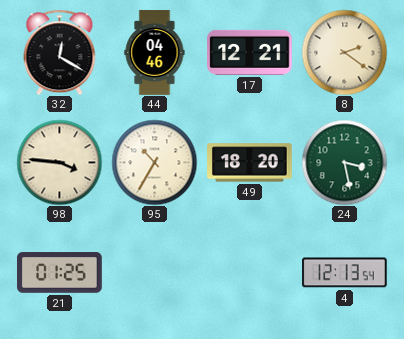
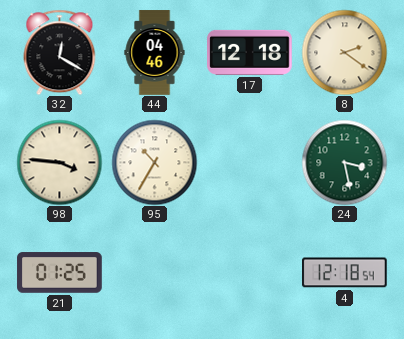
17: 12:21 -> 12:18 (250, 52)
49: 18:20 -> none (250, 163)
4: 12:13 -> 12:18 (345, 273)
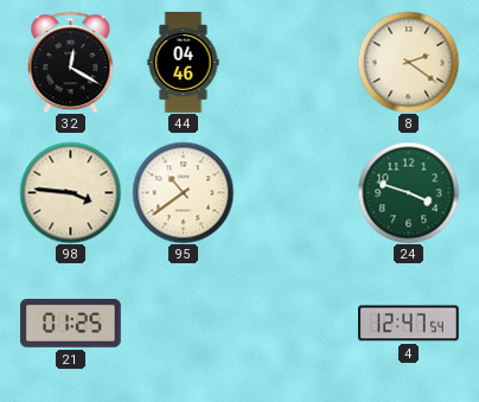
17: 12:18 -> none (250, 52)
95: 10:35 -> 10:39 (183, 192)
24: 3:28 -> 3:48 (408, 192)
4: 12:18 -> 12:47 (409, 324)
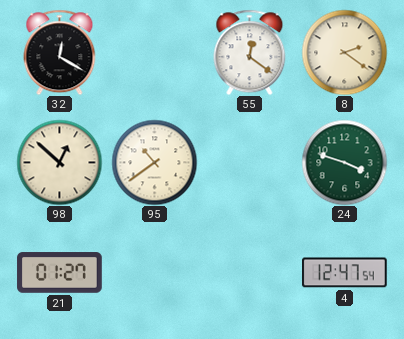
44: 04:46 -> none (184, 63)
55: none -> 12:21 (250, 52)
98: 3:46 -> 12:52 (59, 162)
21: 01:25 -> 01:27 (60, 273)
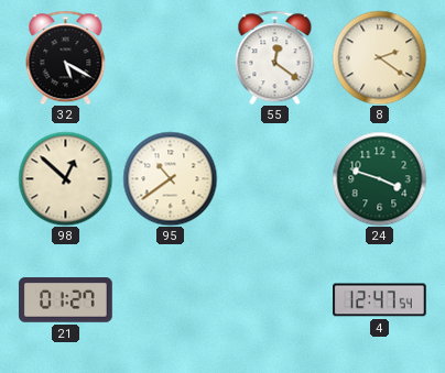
32: 12:20 -> 5:20 (66, 57)
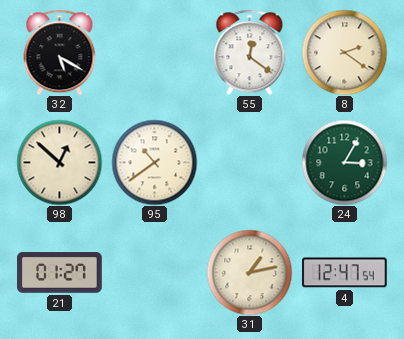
24: 3:48 -> 3:05 (344, 162)
31: none -> 1:13 (249, 272)
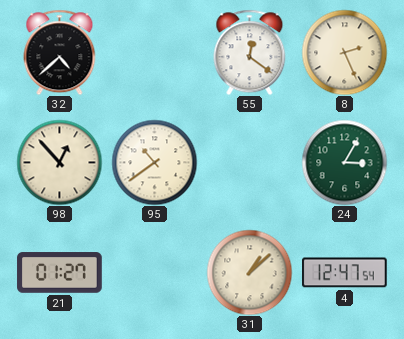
32: 5:20 -> 4:38 (60, 52)
8: 2:21 -> 2:26 (344, 52)
98: 12:52 -> 12:53 (59, 162)
31: 1:13 -> 1:08 (249, 272)
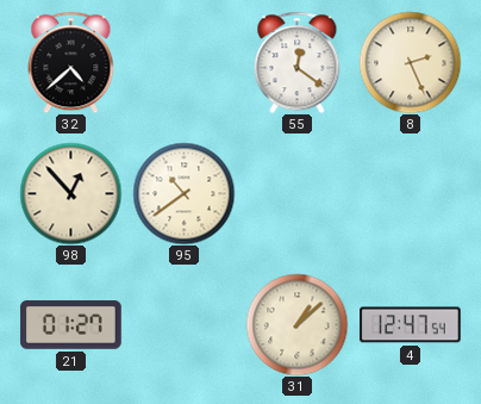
24: 3:05 -> none (344, 162)
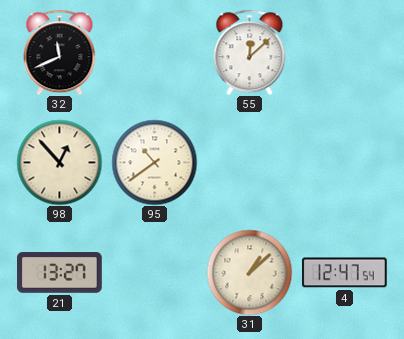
32: 4:38 -> 11:41 (60, 52)
55: 12:21 -> 12:08 (250, 52)
8: 2:26 -> none (410, 62)
21: 01:27 -> 13:27 (60, 273)
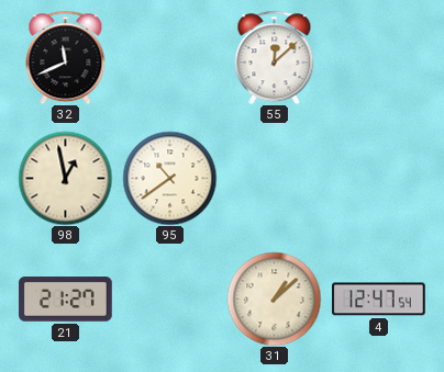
98: 12:53 -> 12:58 (65, 178)
21: 13:27 -> 21:27 (66, 300)
